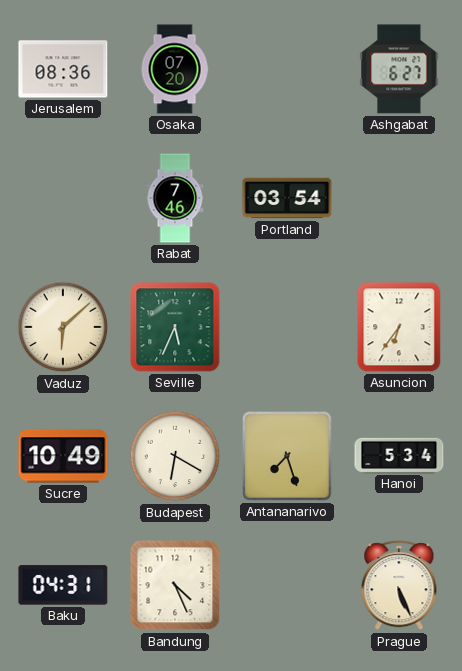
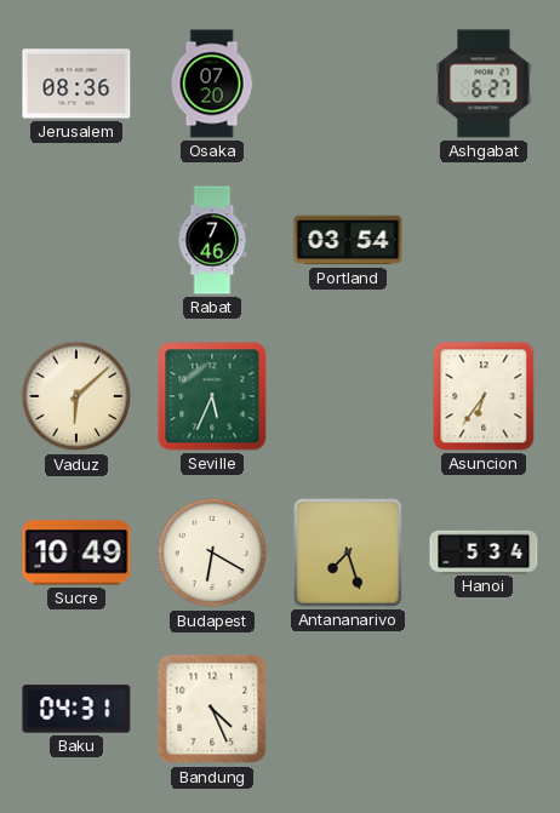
Prague: 5:26 -> none (399, 586)
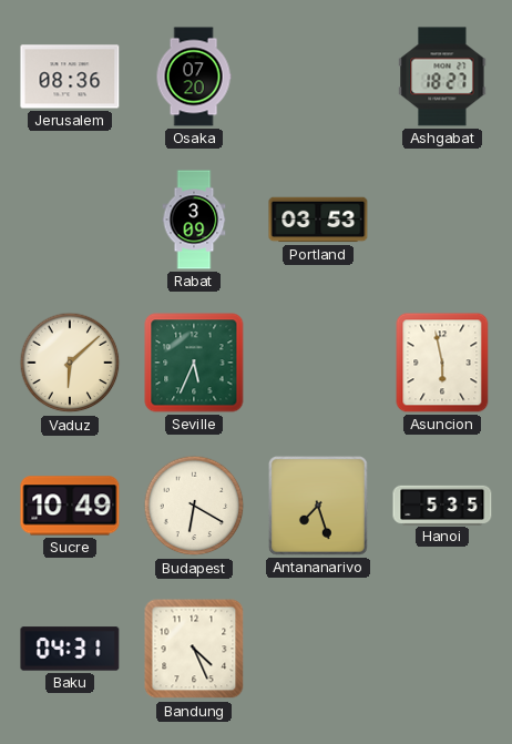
Ashgabat: 6:27 -> 18:27 (442, 77)
Rabat: 7:46 -> 3:09 (194, 220)
Portland: 03:54 -> 03:53 (318, 220)
Asuncion: 6:36 -> 5:58 (442, 363)
Hanoi: 5:34 -> 5:35 (442, 505)
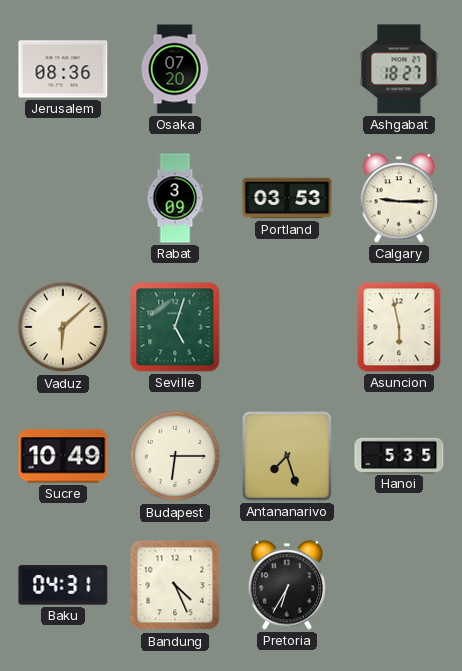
Calgary: none -> 9:15 (399, 198)
Seville: 5:34 -> 5:03 (175, 327)
Budapest: 6:20 -> 6:15 (175, 456)
Pretoria: none -> 6:35 (287, 585)
